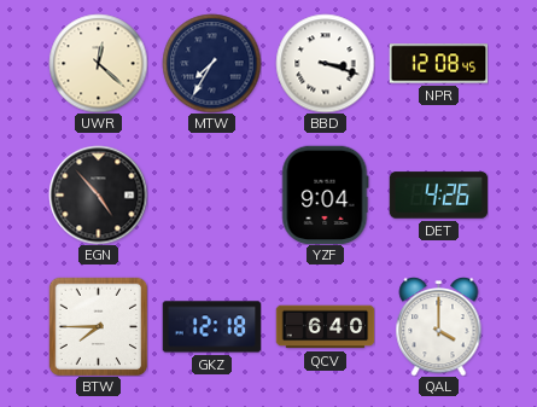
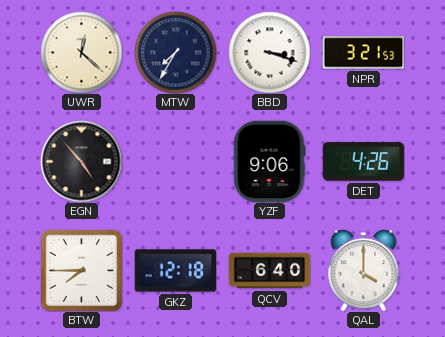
NPR: 12:08 -> 3:21 (363, 53)
YZF: 9:04 -> 9:06 (270, 161)
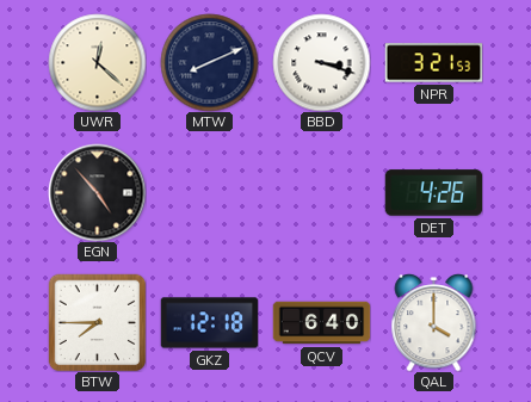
MTW: 7:35 -> 8:11 (209, 62)
YZF: 9:06 -> none (270, 161)
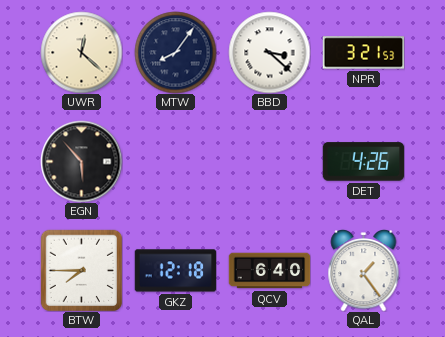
MTW: 8:11 -> 8:06 (175, 52)
BBD: 3:18 -> 3:22 (269, 52)
EGN: 4:53 -> 5:53 (81, 161)
QAL: 4:00 -> 1:24 (364, 271)
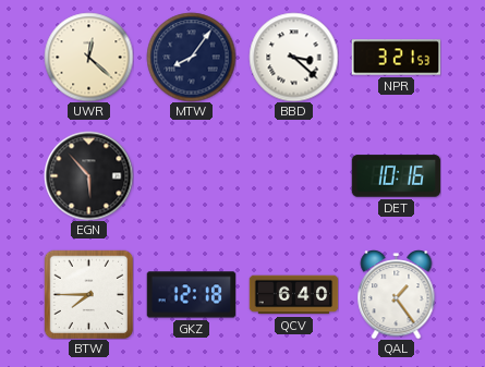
DET: 4:26 -> 10:16 (396, 176)
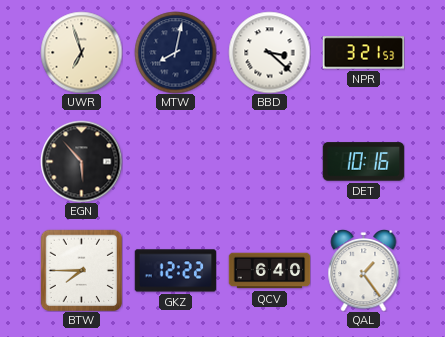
UWR: 12:22 -> 6:57 (81, 52)
MTW: 8:06 -> 8:02 (175, 52)
GKZ: 12:18 -> 12:22 (175, 271)
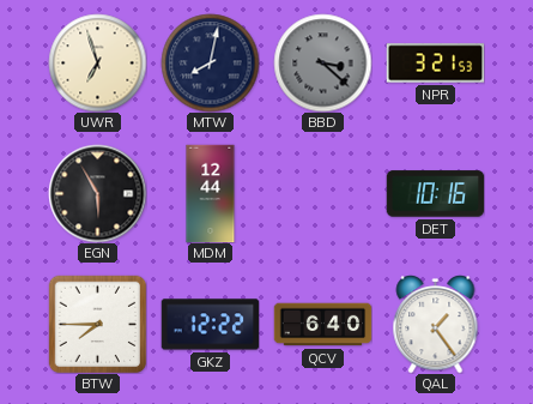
BBD dial: white -> grey (322, 62)
EGN: 5:53 -> 5:55 (97, 193)
MDM: none -> 12:44 (211, 193)
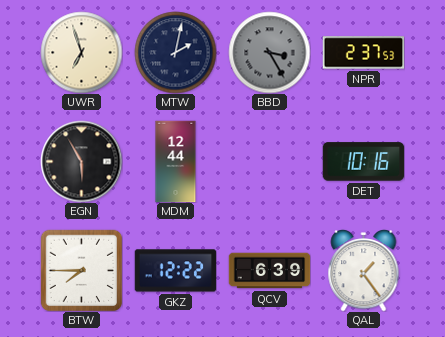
MTW: 8:02 -> 2:02 (175, 52)
BBD: 3:22 -> 3:25 (269, 52)
NPR: 3:21 -> 2:37 (363, 53)
QCV: 6:40 -> 6:39 (269, 271)
